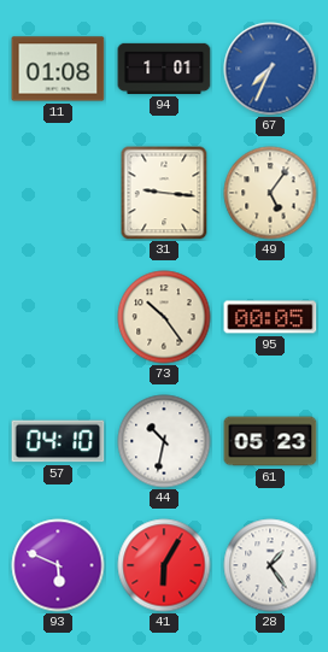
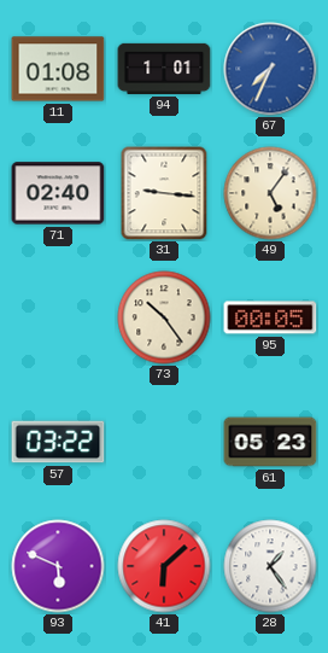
71: none -> 02:40 (58, 193)
57: 04:10 -> 03:22 (58, 442)
44: 10:32 -> none (164, 441)
41: 6:05 -> 6:08 (164, 566)
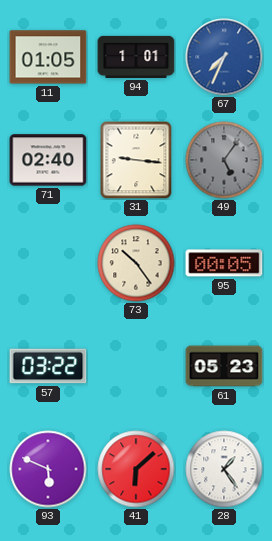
11: 01:08 -> 01:05 (48, 57)
49 dial: cream -> grey (224, 160)
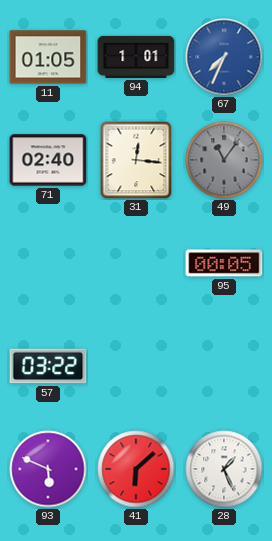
31: 9:16 -> 12:16 (136, 160)
49: 5:06 -> 11:06 (224, 160)
73: 10:24 -> none (136, 263)
61: 05:23 -> none (224, 366)
28: 1:24 -> 1:26 (224, 469)
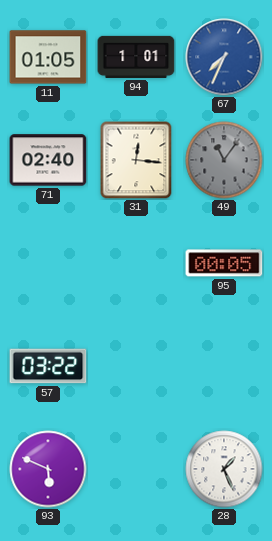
41: 6:08 -> none (136, 469)
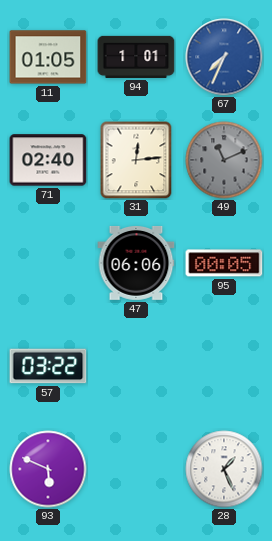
31: 12:16 -> 12:14 (136, 160)
49: 11:06 -> 11:11 (224, 160)
47: none -> 06:06 (136, 263)
